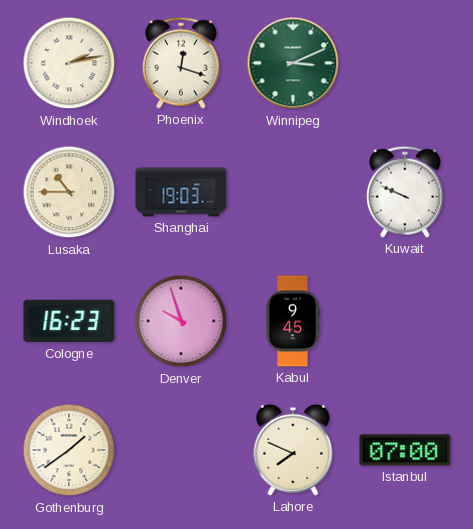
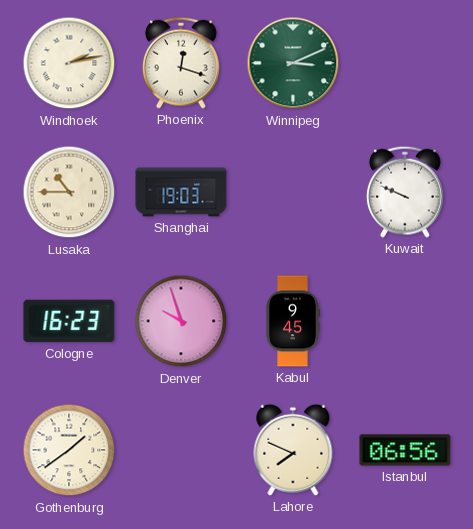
Istanbul: 07:00 -> 06:56 (405, 450)
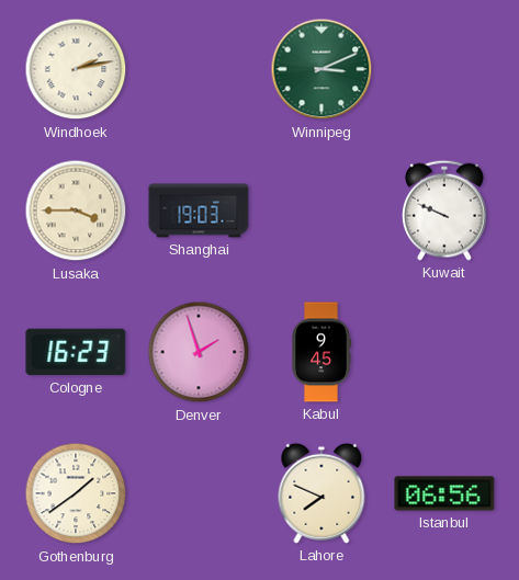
Phoenix: 12:18 -> none (181, 63)
Lusaka: 10:45 -> 3:45 (76, 211)
Denver: 9:57 -> 1:57 (199, 352)
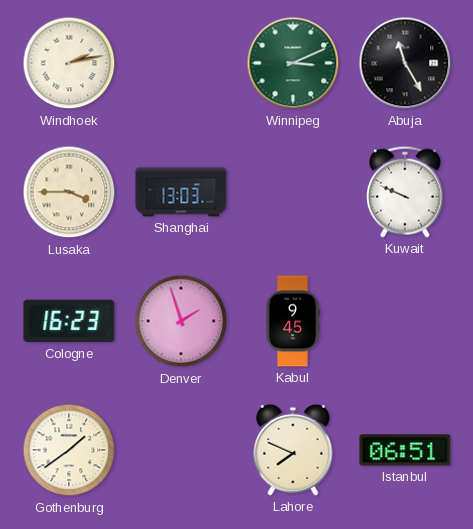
Abuja: none -> 11:25 (405, 63)
Shanghai: 19:03 -> 13:03 (181, 192)
Istanbul: 06:56 -> 06:51 (405, 450)
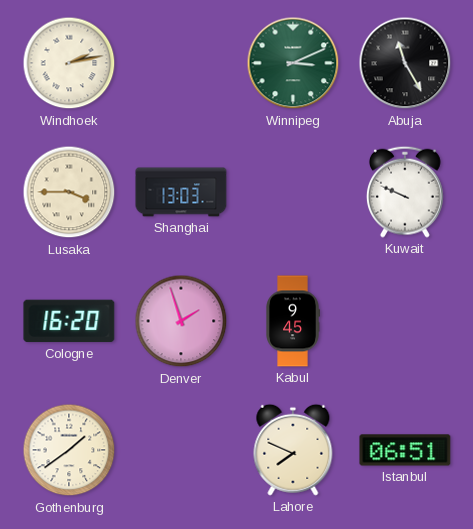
Cologne: 16:23 -> 16:20 (69, 321)
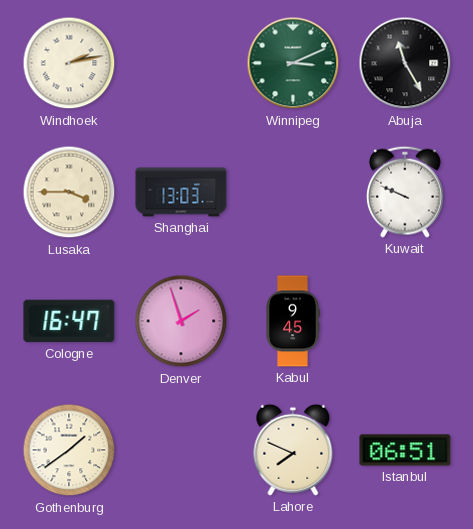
Cologne: 16:20 -> 16:47 (69, 321)
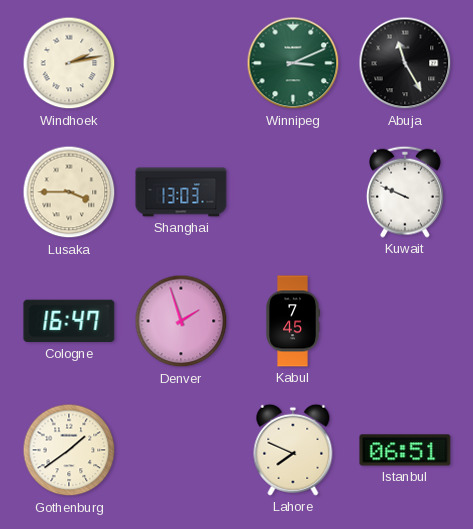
Kabul: 9:45 -> 7:45 (293, 321)
